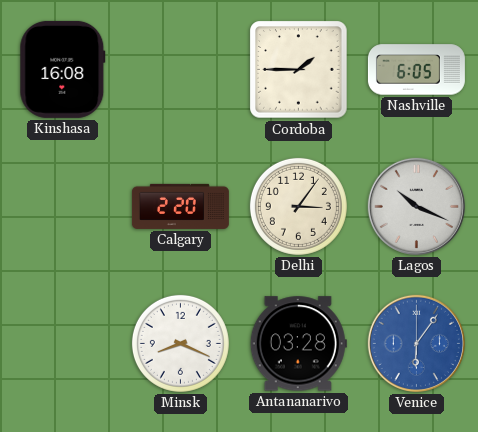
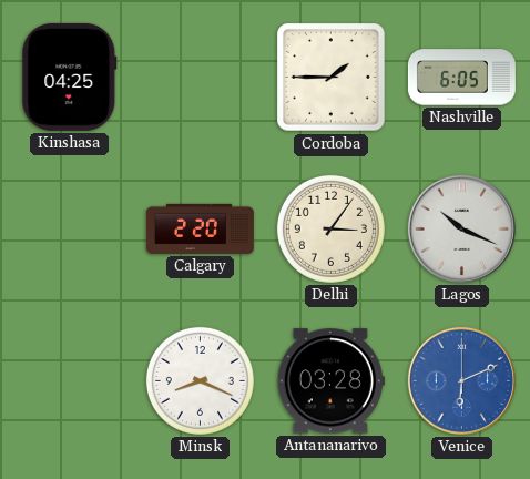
Kinshasa: 16:08 -> 04:25 (70, 77)
Venice: 6:06 -> 6:11 (461, 380)
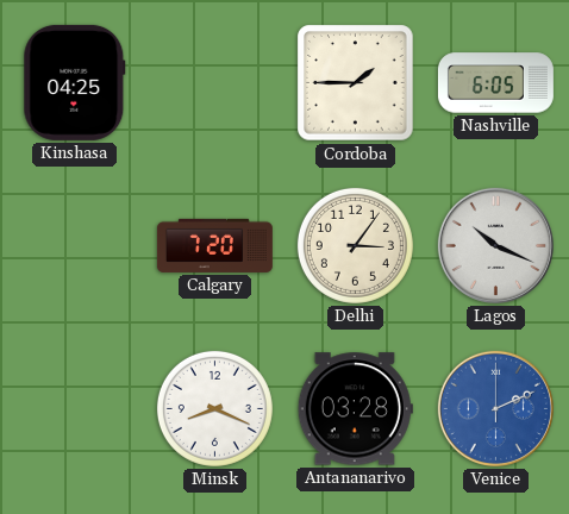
Calgary: 2:20 -> 7:20 (214, 245)
Venice: 6:11 -> 2:11 (495, 408)
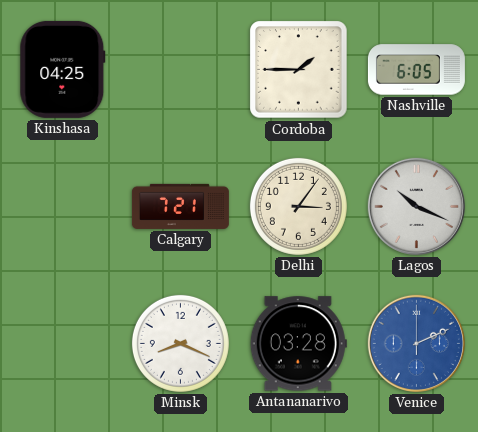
Calgary: 7:20 -> 7:21 (180, 206)
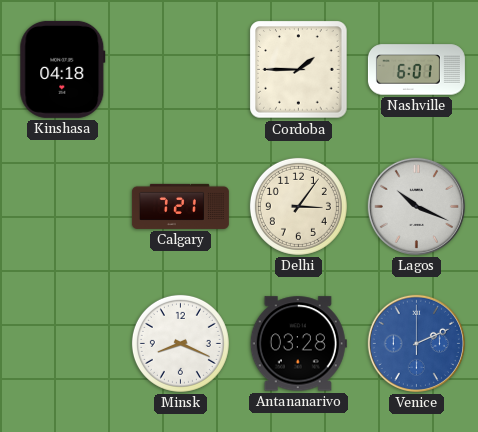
Kinshasa: 04:25 -> 04:18 (63, 69)
Nashville: 6:05 -> 6:01 (416, 70)
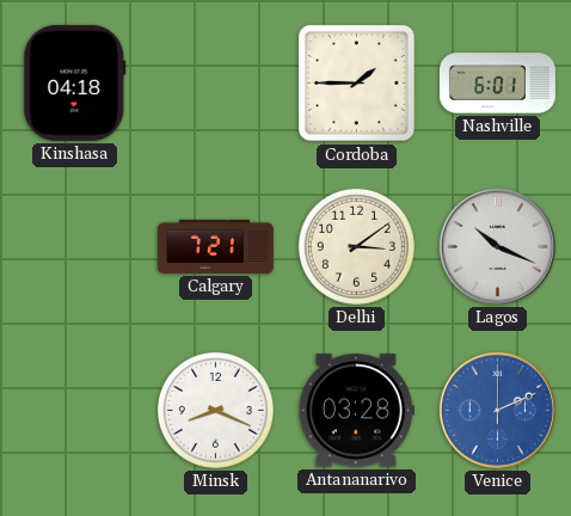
Delhi: 3:06 -> 3:09 (356, 246)
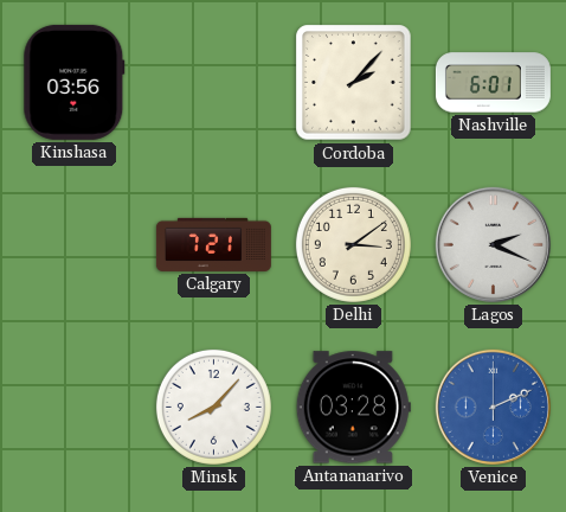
Kinshasa: 04:18 -> 03:56 (75, 82)
Cordoba: 1:45 -> 2:07 (354, 83)
Lagos: 10:19 -> 2:19 (493, 244)
Minsk: 8:19 -> 8:07 (213, 407)
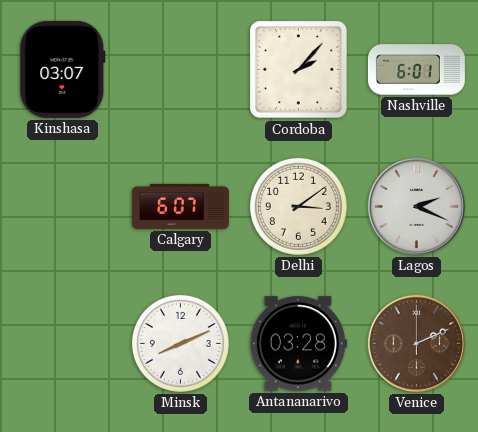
Kinshasa: 03:56 -> 03:07 (63, 69)
Calgary: 7:21 -> 6:07 (180, 206)
Minsk: 8:07 -> 8:11 (180, 343)
Venice dial: blue -> brown (416, 343)
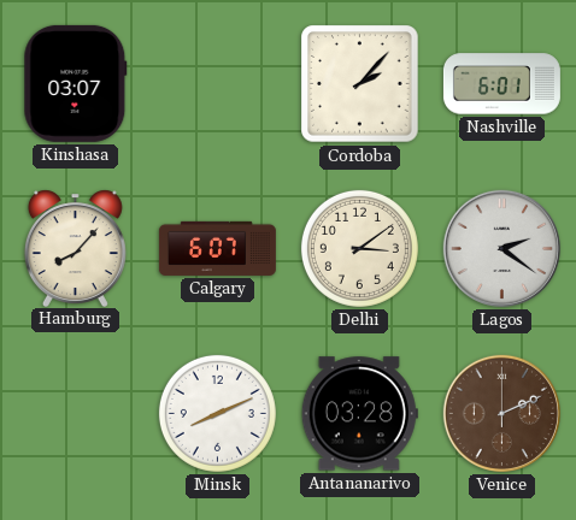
Hamburg: none -> 8:07 (75, 248)
Lagos: 2:19 -> 2:21 (501, 248)
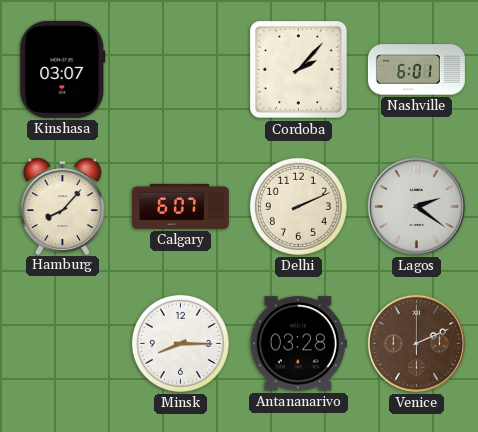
Delhi: 3:09 -> 2:11 (298, 206)
Minsk: 8:11 -> 8:15 (180, 343)
